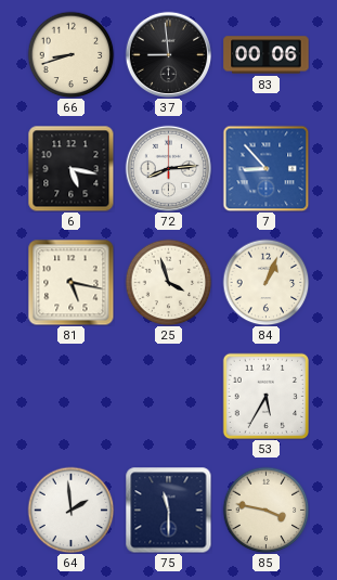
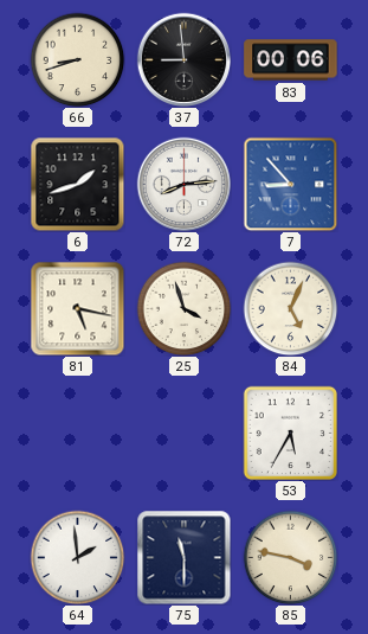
6: 5:17 -> 1:42 (77, 185)
84: 1:04 -> 5:04 (290, 308)
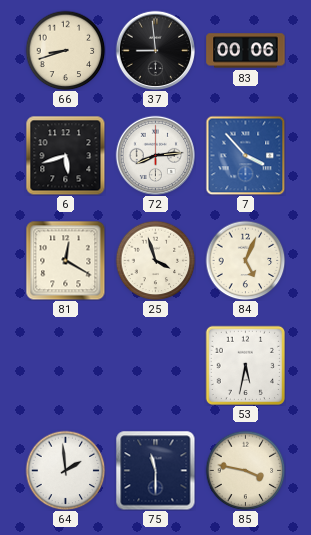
6: 1:42 -> 5:42 (65, 156)
7: 8:53 -> 3:53 (245, 155)
81: 5:17 -> 12:20 (65, 260)
53: 5:35 -> 5:32 (245, 365)
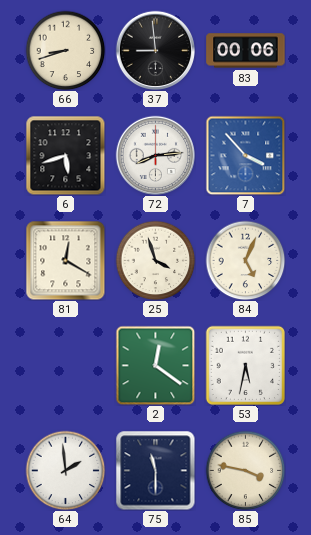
2: none -> 12:21 (155, 365)
